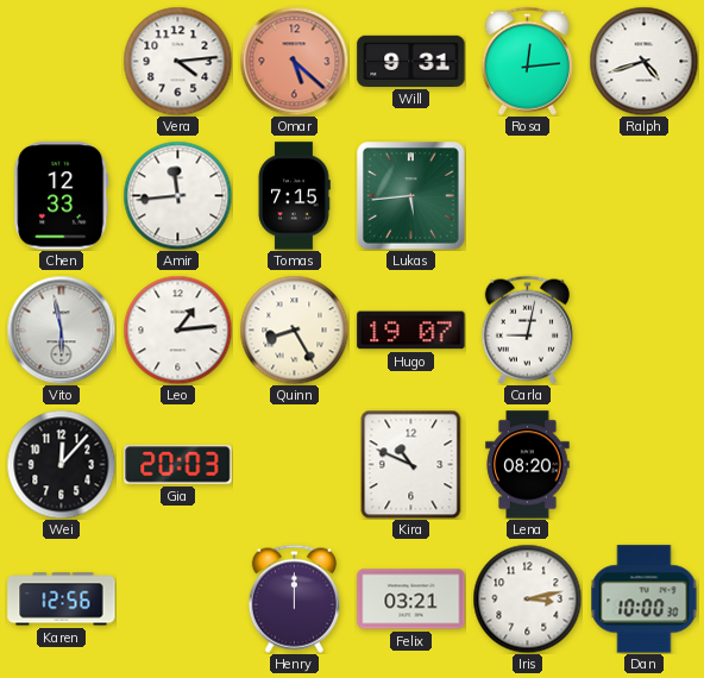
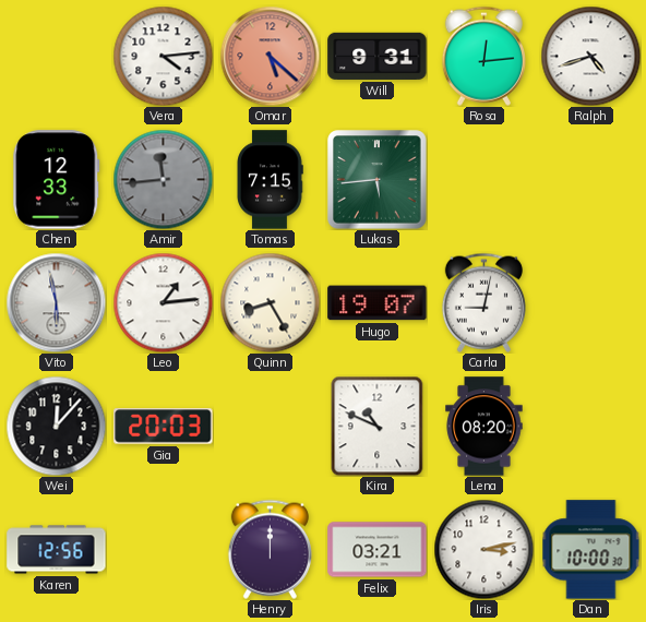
Amir dial: white -> grey (163, 179)
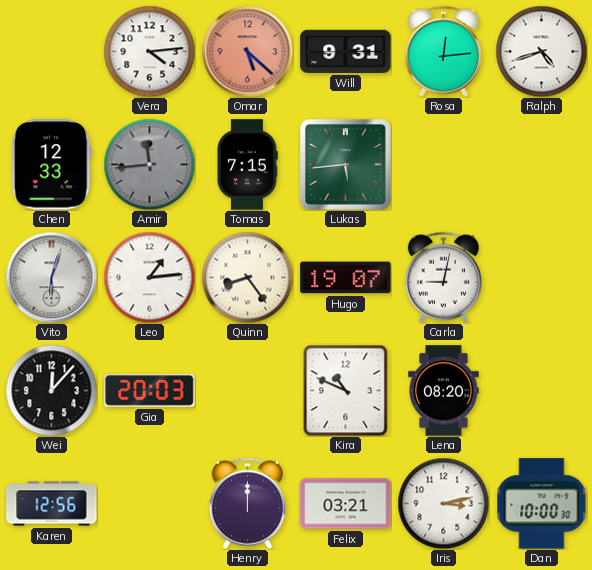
Vito: 5:58 -> 6:03 (51, 277)
Quinn: 8:25 -> 8:24 (247, 277)
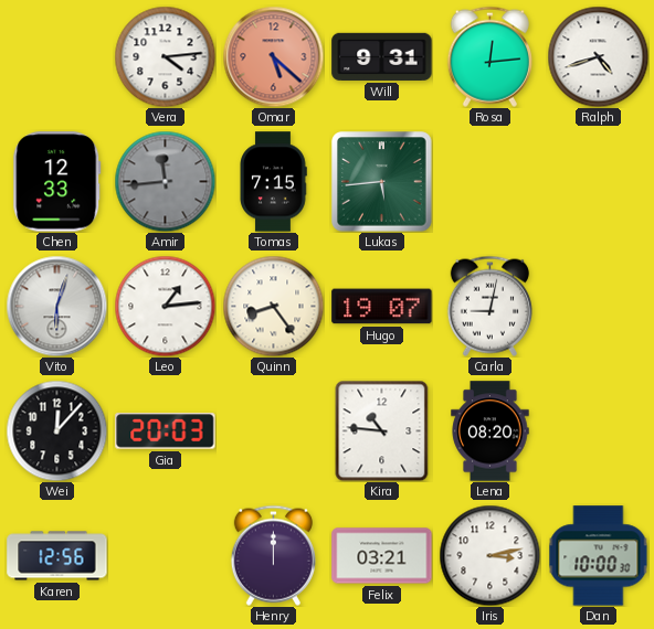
Kira: 10:49 -> 10:46 (382, 430)
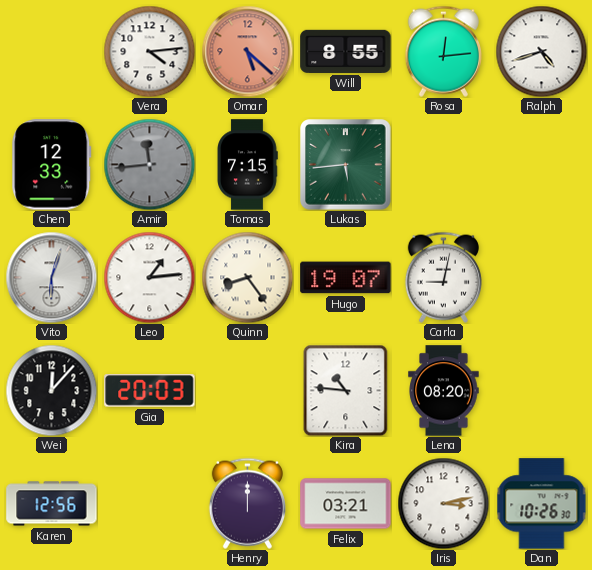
Will: 9:31 -> 8:55 (346, 51)
Dan: 10:00 -> 10:26 (542, 504)
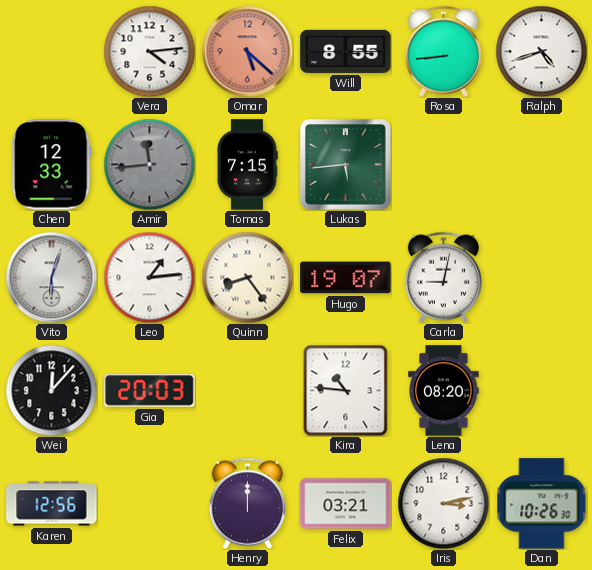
Rosa: 12:14 -> 8:44 (443, 51)
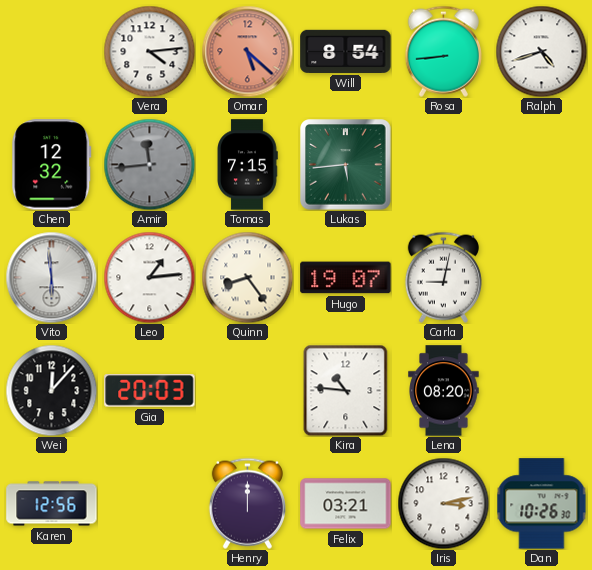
Will: 8:55 -> 8:54 (346, 51)
Chen: 12:33 -> 12:32 (52, 165)
Vito: 6:03 -> 5:59 (51, 277)
